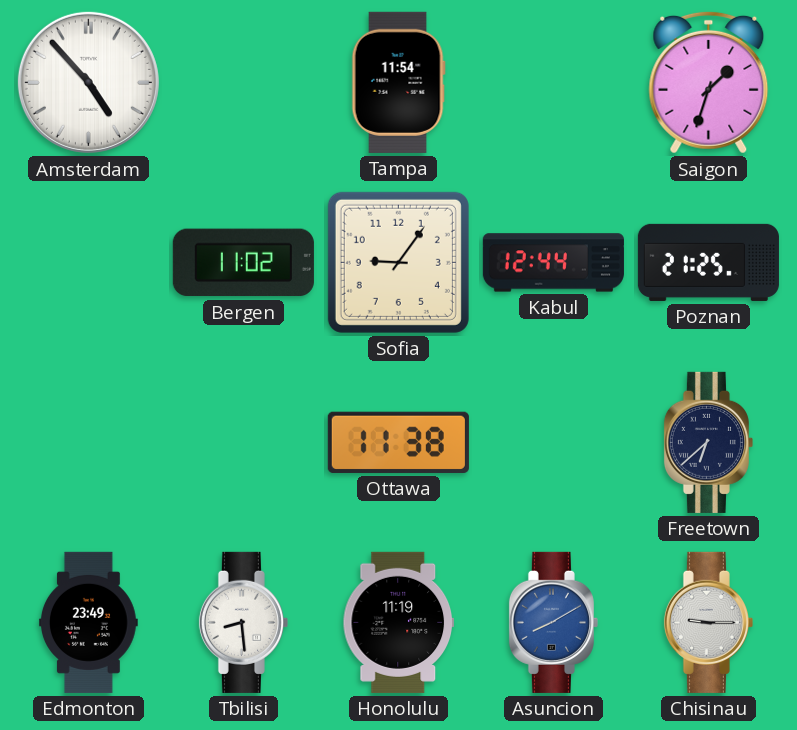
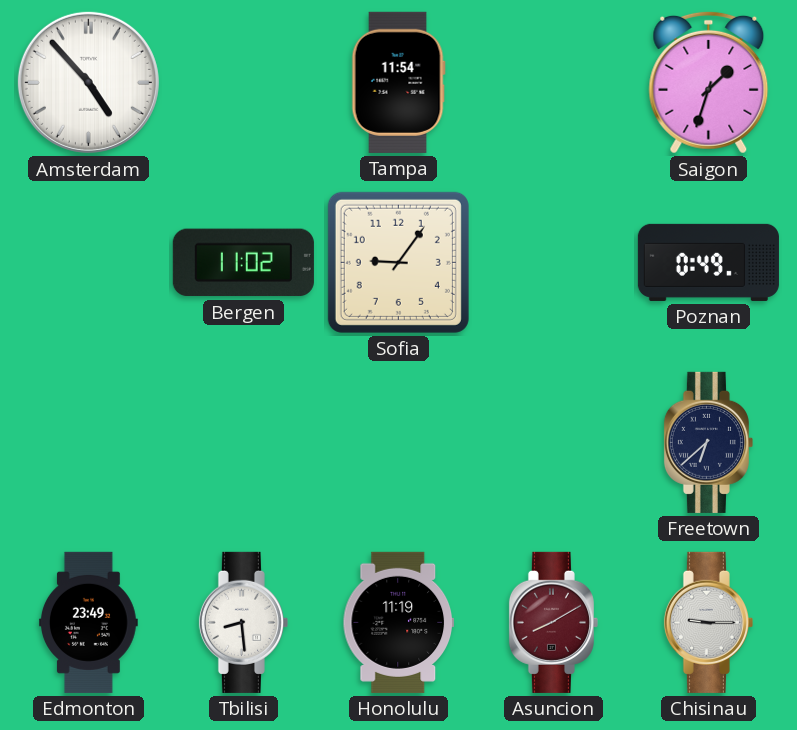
Kabul: 12:44 -> none (553, 263)
Poznan: 21:25 -> 0:49 (708, 262)
Ottawa: 11:38 -> none (398, 442)
Asuncion dial: blue -> burgundy (553, 622)
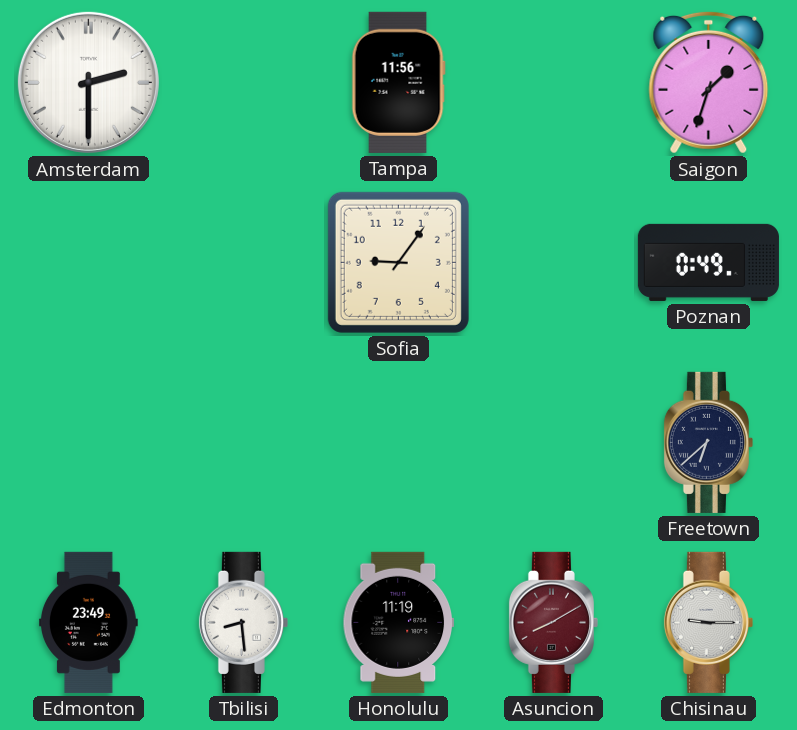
Amsterdam: 4:53 -> 2:30 (88, 82)
Tampa: 11:54 -> 11:56 (398, 82)
Bergen: 11:02 -> none (243, 263)
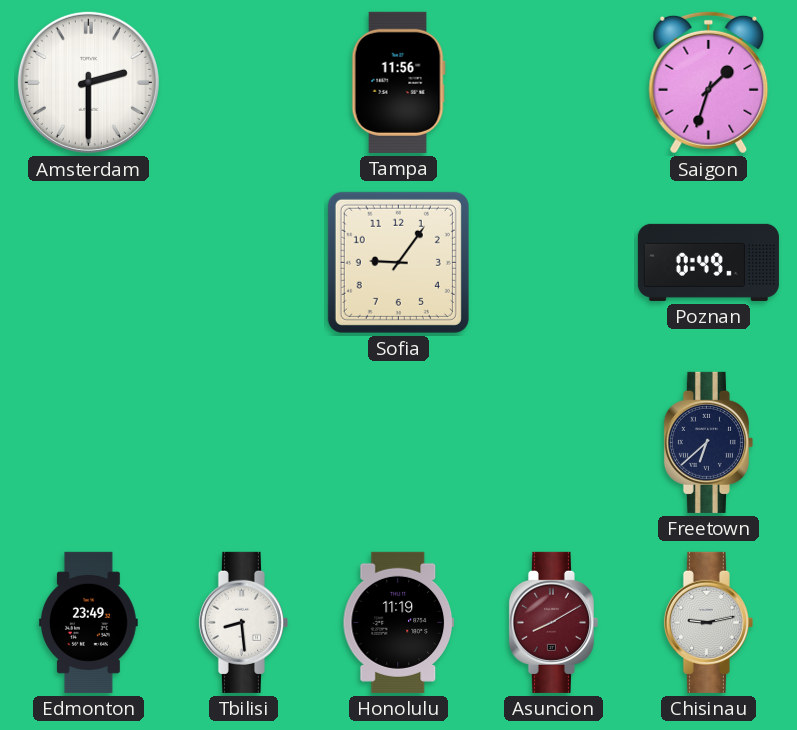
Chisinau: 9:15 -> 9:13 (708, 622)
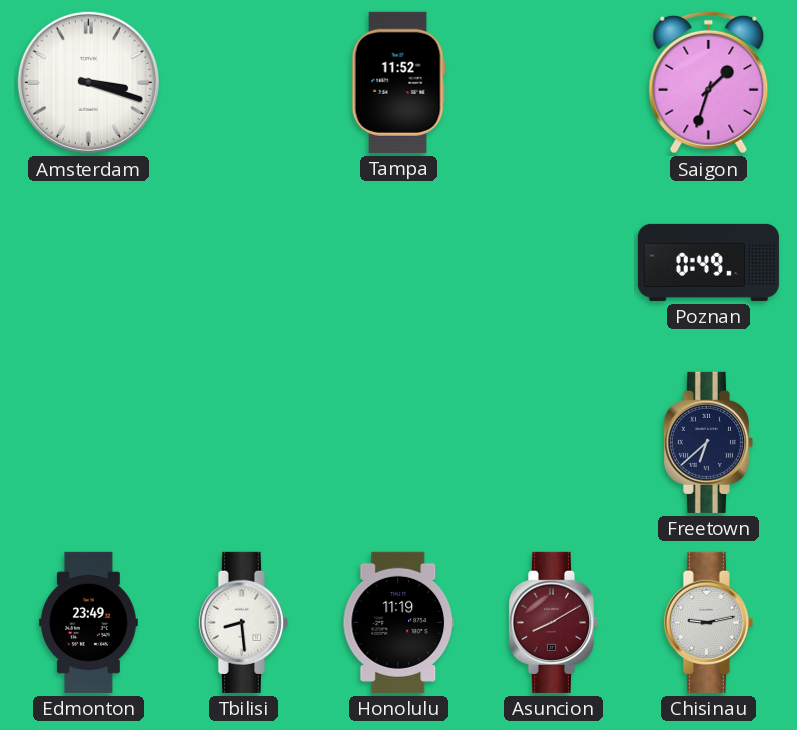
Amsterdam: 2:30 -> 3:18 (88, 82)
Tampa: 11:56 -> 11:52 (398, 82)
Sofia: 9:06 -> none (398, 262)
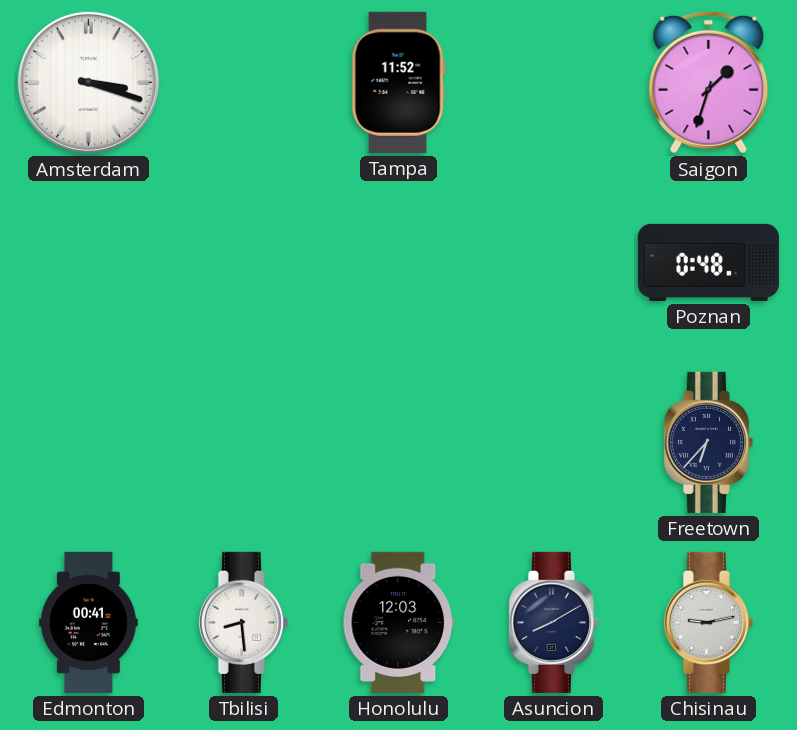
Poznan: 0:49 -> 0:48 (708, 262)
Freetown: 6:38 -> 6:37 (708, 442)
Edmonton: 23:49 -> 00:41 (88, 622)
Honolulu: 11:19 -> 12:03 (398, 622)
Asuncion dial: burgundy -> navy (553, 622)
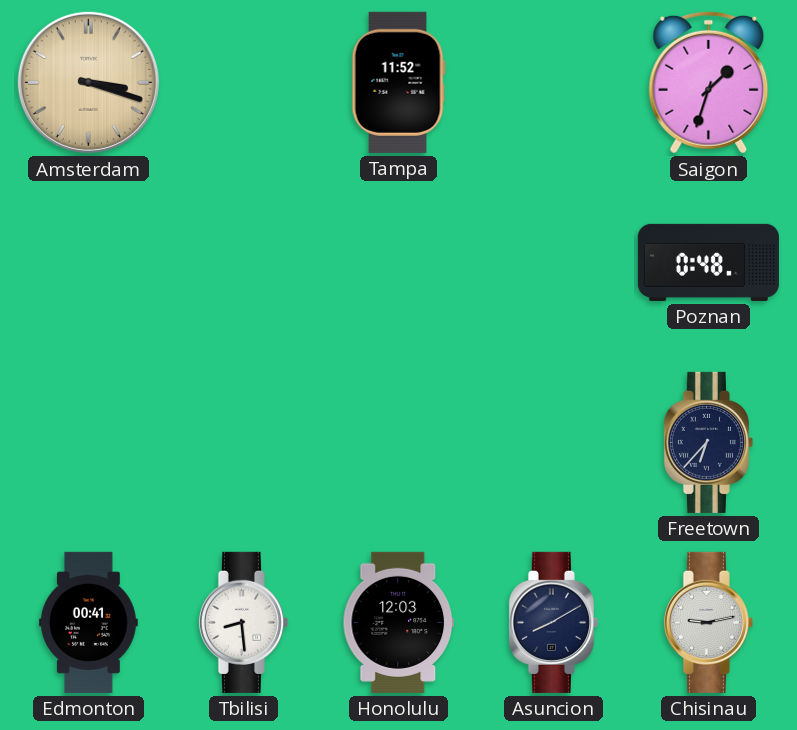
Amsterdam dial: white -> champagne (88, 82)
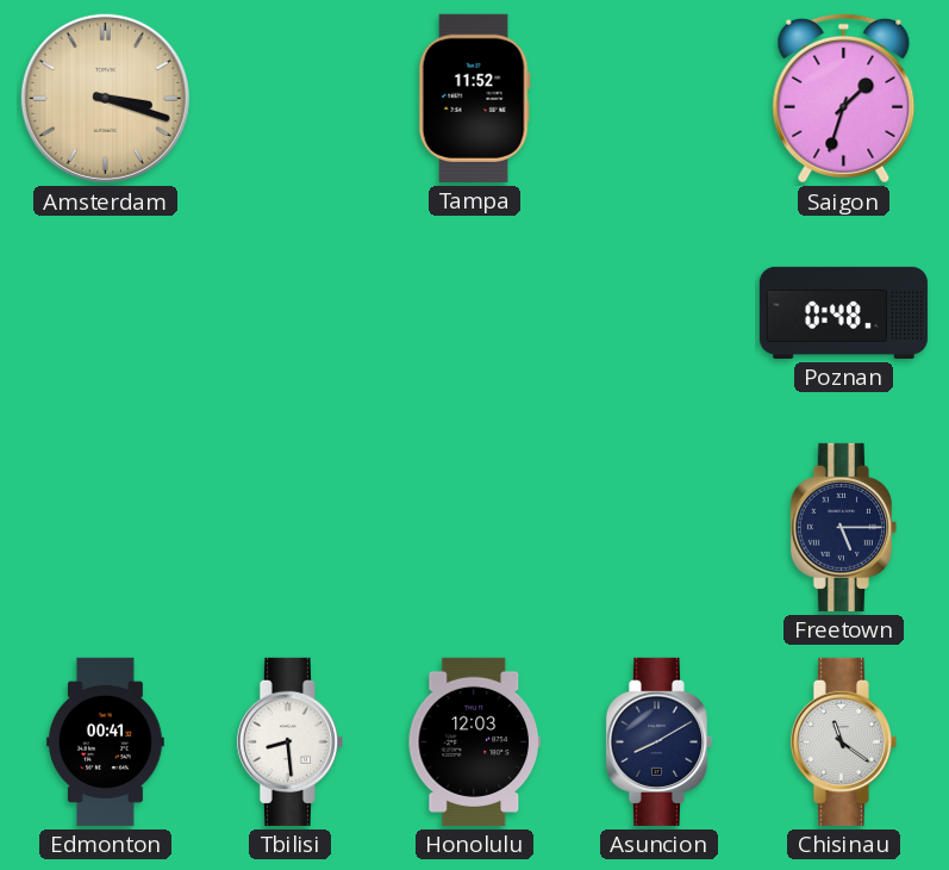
Freetown: 6:37 -> 5:15 (843, 527)
Chisinau: 9:13 -> 11:21 (843, 741)
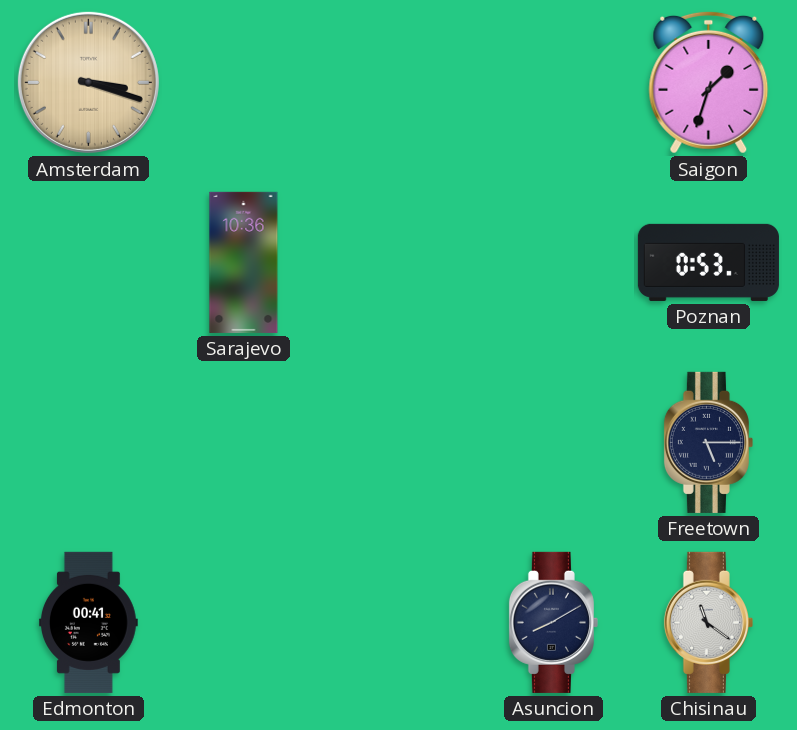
Tampa: 11:52 -> none (474, 98)
Sarajevo: none -> 10:36 (244, 262)
Poznan: 0:48 -> 0:53 (708, 262)
Tbilisi: 8:29 -> none (289, 741)
Honolulu: 12:03 -> none (474, 741)
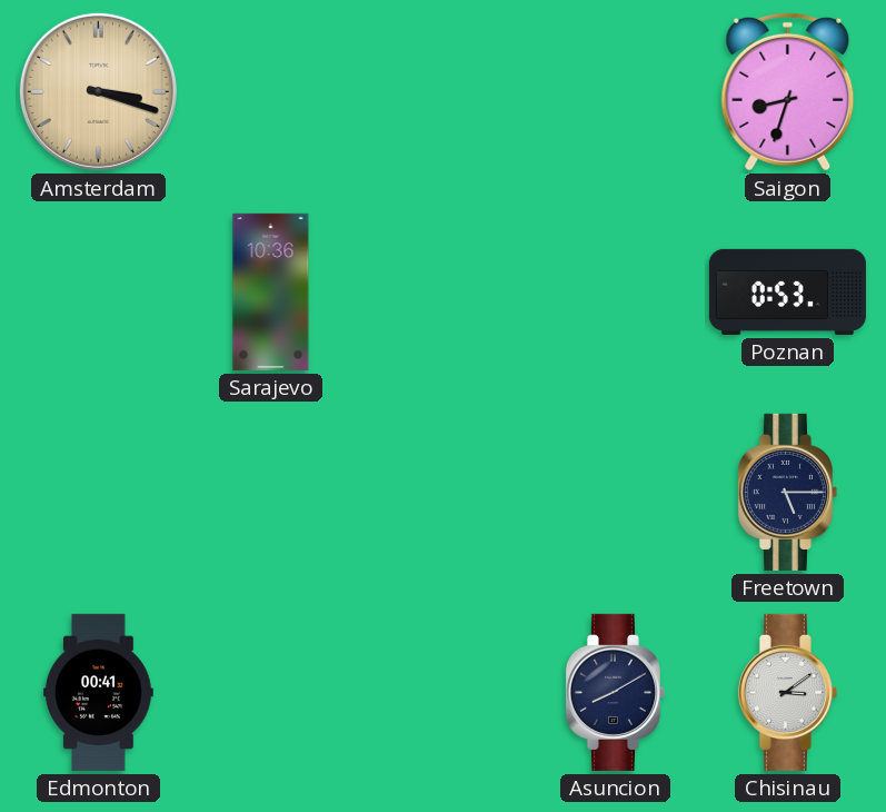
Saigon: 1:33 -> 8:33 (788, 91)
Chisinau: 11:21 -> 3:09 (787, 692)
